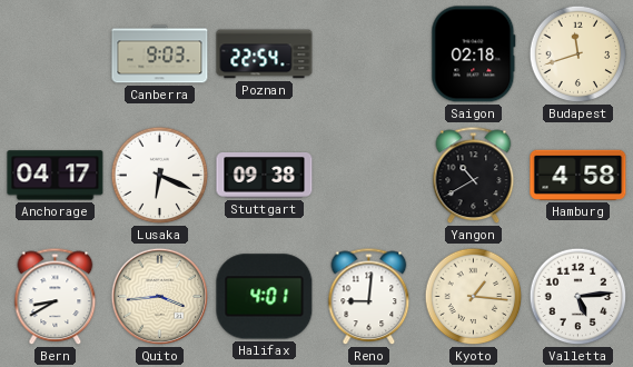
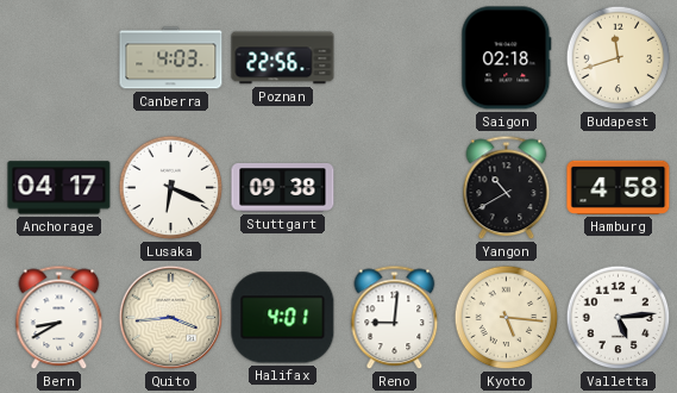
Canberra: 9:03 -> 4:03 (171, 58)
Poznan: 22:54 -> 22:56 (283, 58)
Kyoto: 1:16 -> 5:16 (507, 318)
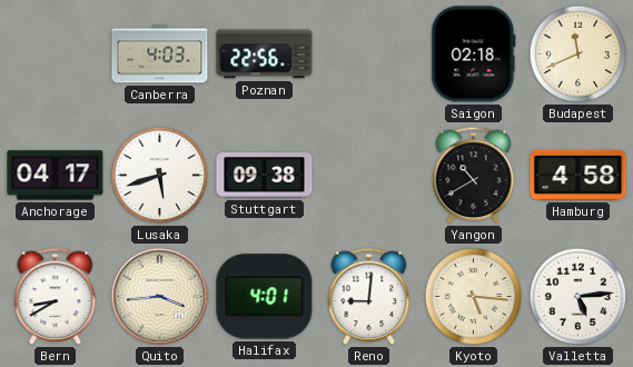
Budapest: 11:42 -> 11:41 (578, 54)
Lusaka: 6:19 -> 5:42 (160, 176)
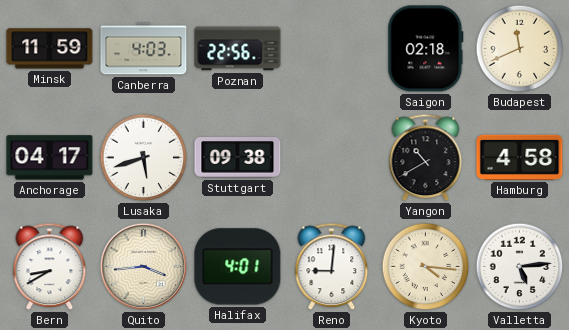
Minsk: none -> 11:59 (50, 49)
Kyoto: 5:16 -> 4:16 (426, 267)
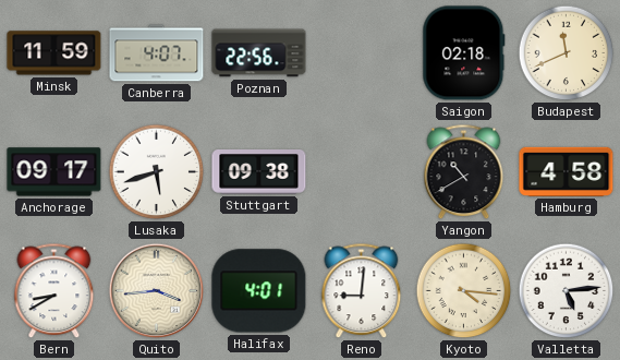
Canberra: 4:03 -> 4:07 (157, 53)
Anchorage: 04:17 -> 09:17 (54, 172)
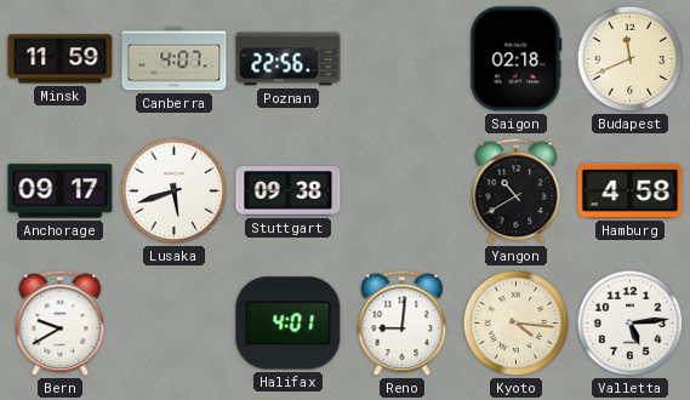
Bern: 8:40 -> 9:40 (61, 324)
Quito: 3:44 -> none (157, 291)
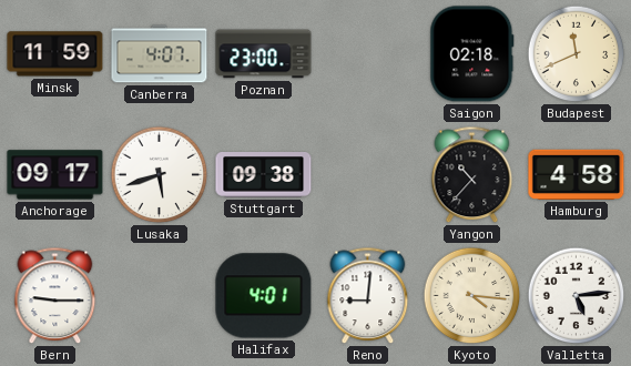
Poznan: 22:56 -> 23:00 (264, 54)
Yangon: 10:40 -> 10:37 (472, 175)
Bern: 9:40 -> 9:15 (55, 296)
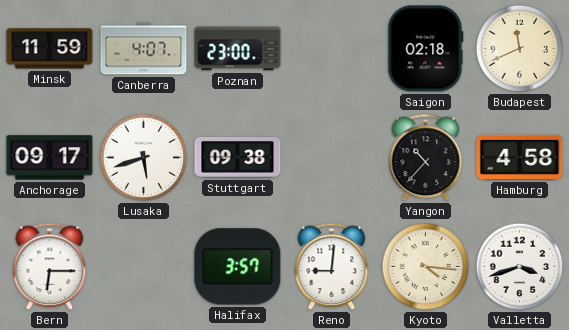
Bern: 9:15 -> 6:15 (50, 267)
Halifax: 4:01 -> 3:57 (238, 267)
Valletta: 5:14 -> 3:42 (520, 267)
